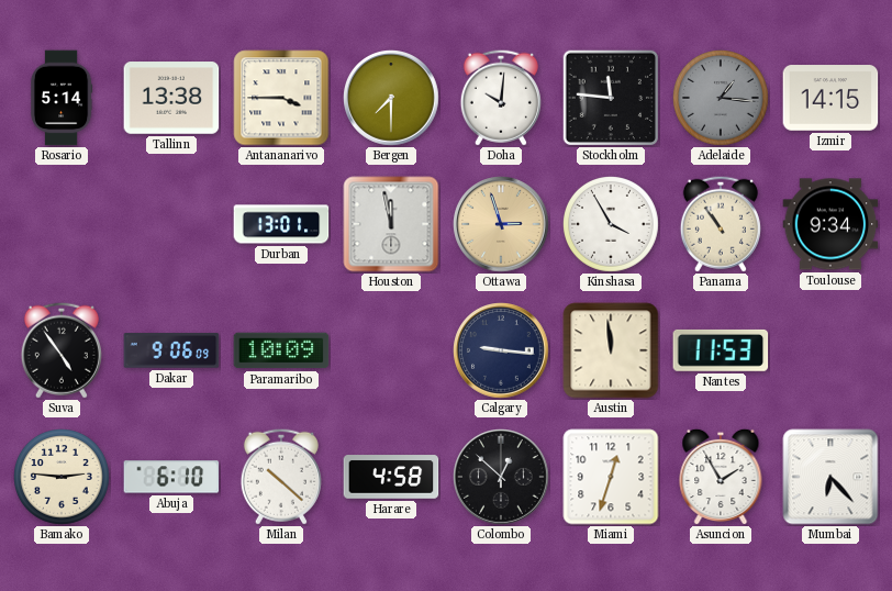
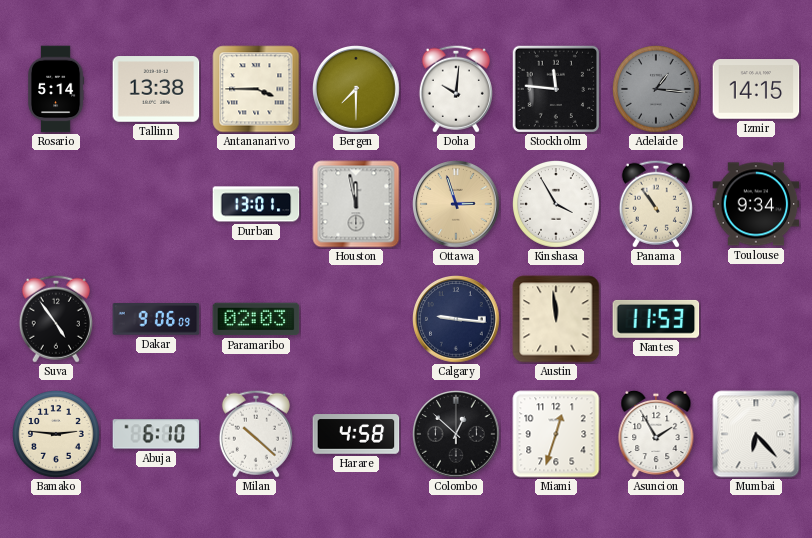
Paramaribo: 10:09 -> 02:03 (256, 319)
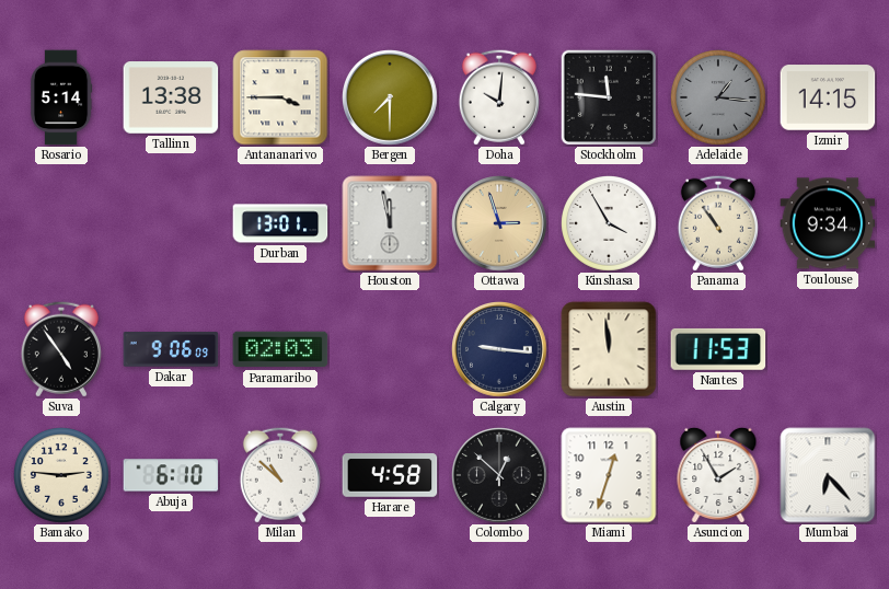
Milan: 10:22 -> 10:52 (280, 475)
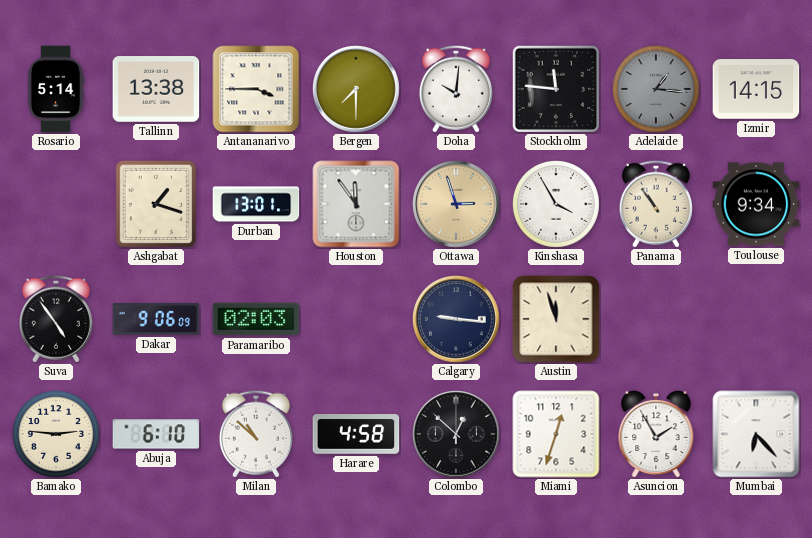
Ashgabat: none -> 1:18 (156, 204)
Houston: 11:58 -> 11:54 (356, 204)
Austin: 11:59 -> 11:57 (556, 319)
Nantes: 11:53 -> none (718, 349)
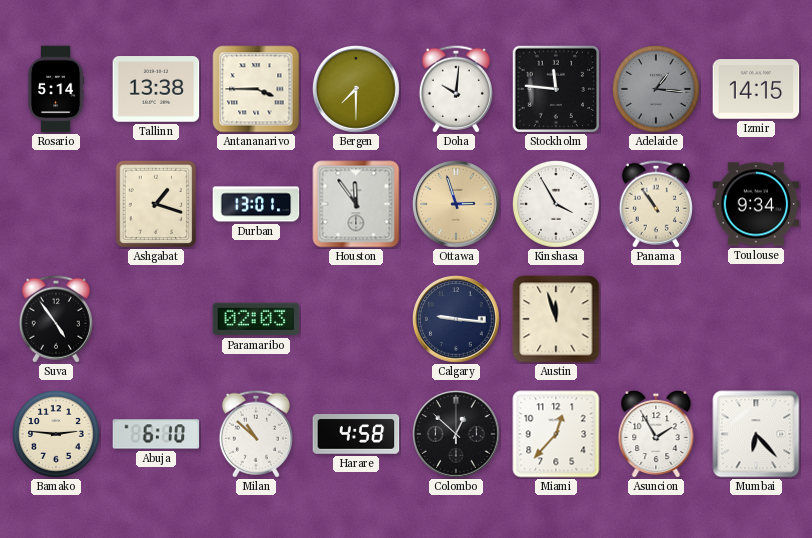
Dakar: 9:06 -> none (156, 319)
Miami: 12:33 -> 12:37 (556, 434)
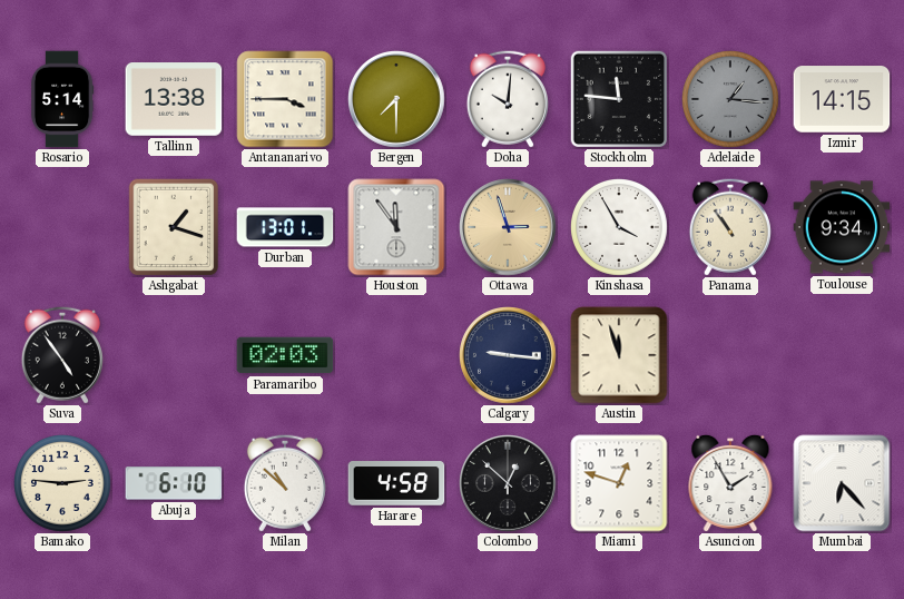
Miami: 12:37 -> 12:48 (619, 483)
